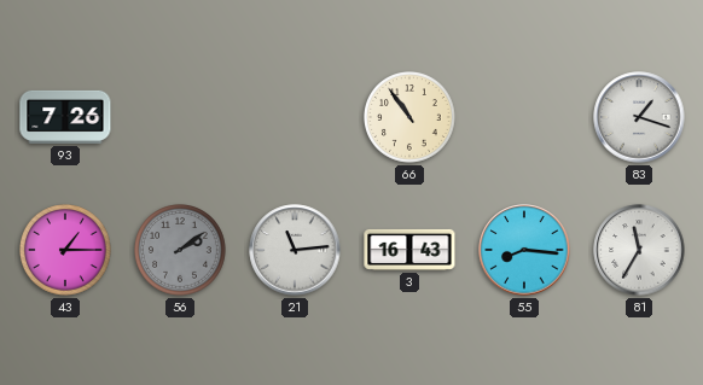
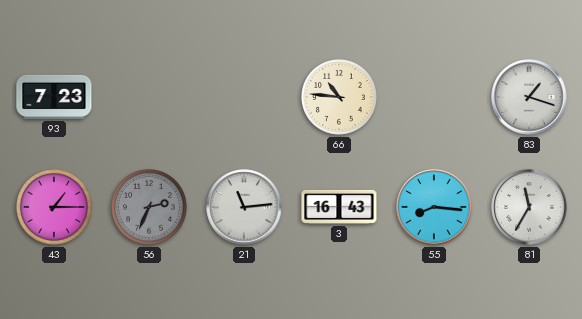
93: 7:26 -> 7:23 (54, 97)
66: 10:54 -> 10:46 (340, 98)
56: 2:09 -> 2:34 (150, 208)
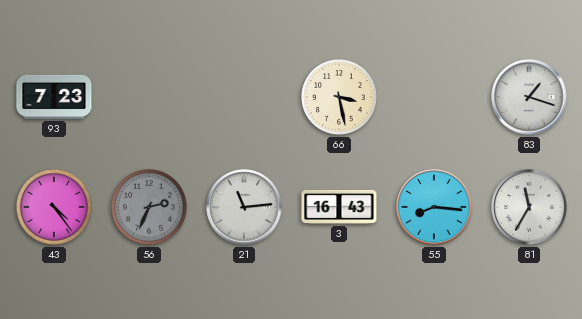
66: 10:46 -> 3:28 (340, 98)
43: 1:15 -> 4:24 (55, 208)
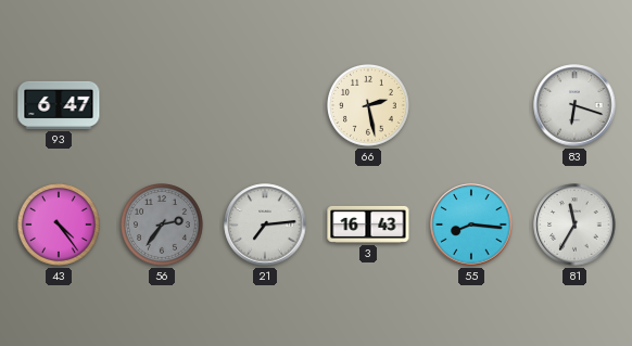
93: 7:23 -> 6:47 (59, 105)
66: 3:28 -> 2:28 (369, 106)
83: 1:18 -> 6:18 (574, 105)
56: 2:34 -> 2:36 (163, 226)
21: 11:14 -> 7:14 (265, 225)
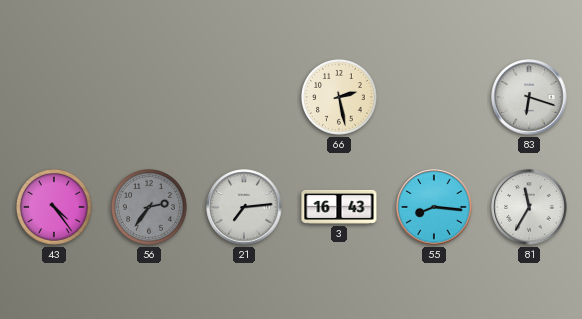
93: 6:47 -> none (59, 105)
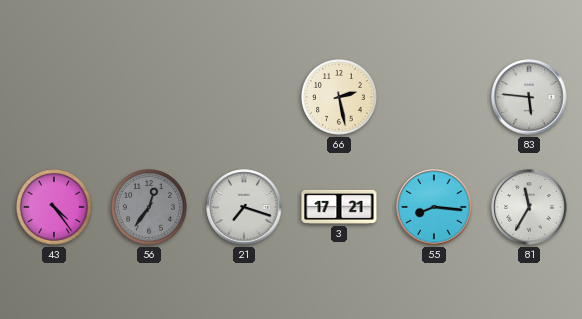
83: 6:18 -> 5:46 (529, 97)
56: 2:36 -> 12:36 (150, 208)
21: 7:14 -> 7:18 (244, 207)
3: 16:43 -> 17:21 (339, 207)
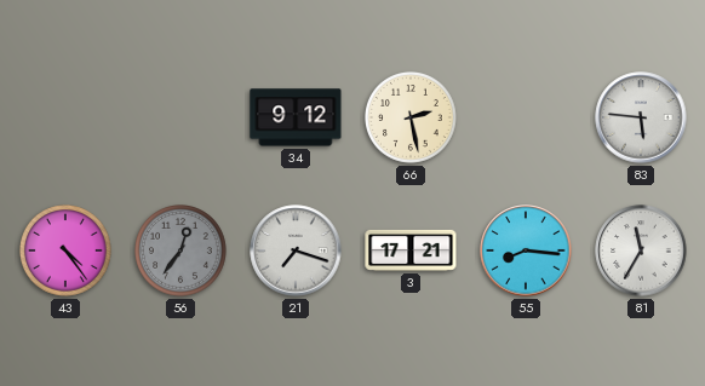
34: none -> 9:12 (296, 117)
